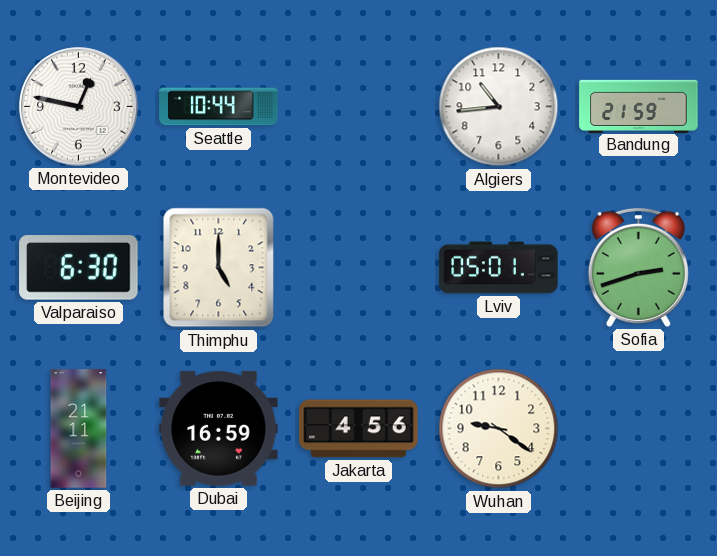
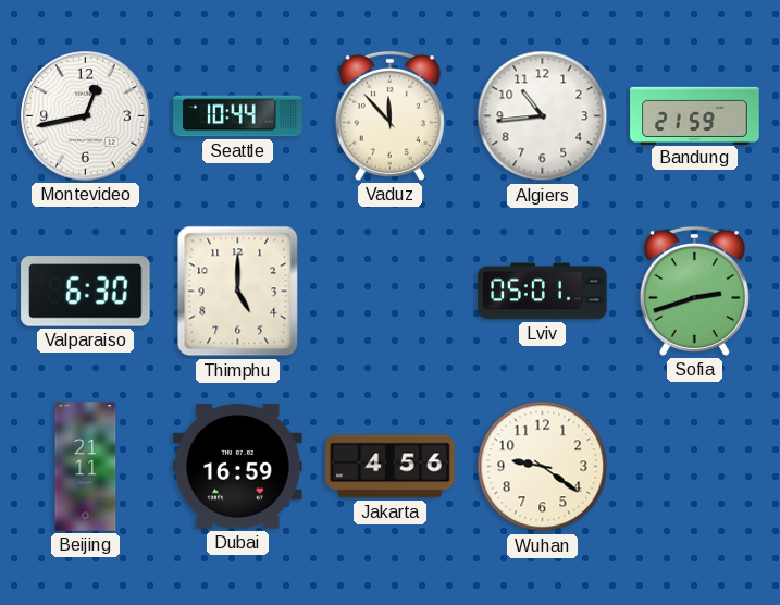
Montevideo: 12:47 -> 12:43 (86, 116)
Vaduz: none -> 11:53 (389, 115)
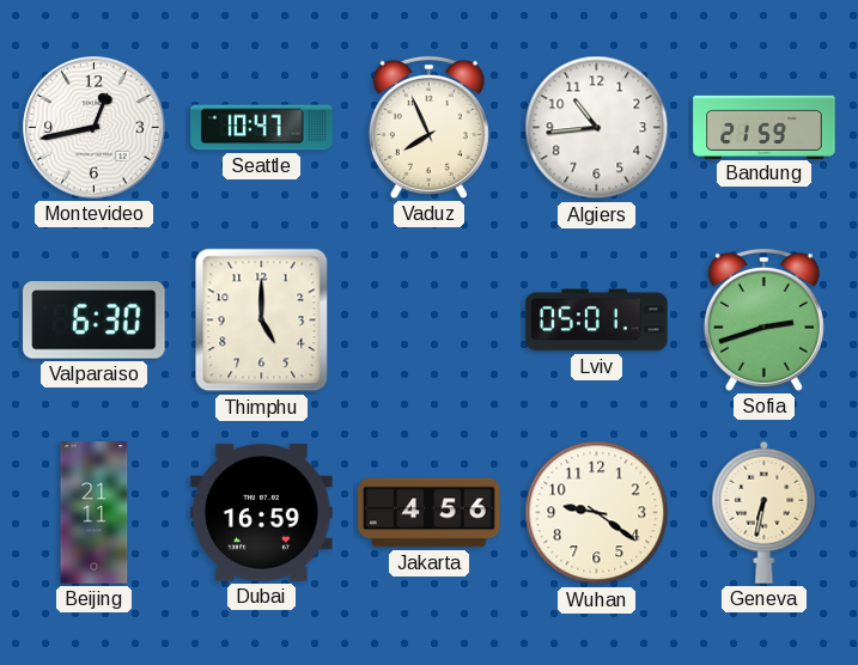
Seattle: 10:44 -> 10:47 (262, 128)
Vaduz: 11:53 -> 7:56 (428, 127)
Geneva: none -> 6:32 (765, 512)
